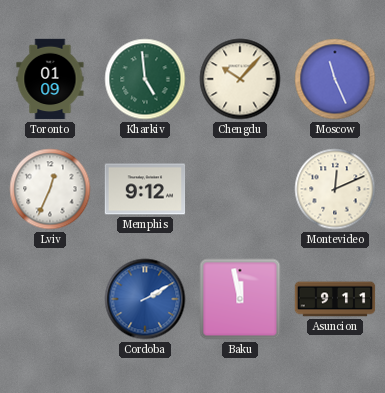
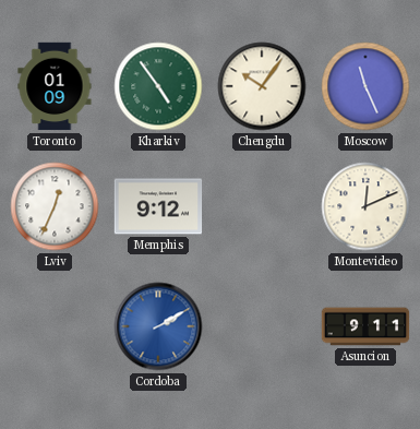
Kharkiv: 4:59 -> 4:54 (158, 86)
Chengdu: 10:07 -> 10:06 (262, 86)
Baku: 11:58 -> none (240, 299)
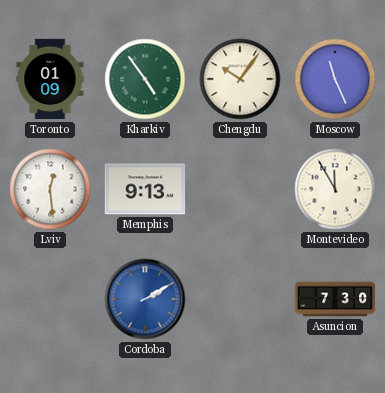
Lviv: 12:34 -> 12:29 (50, 189)
Memphis: 9:12 -> 9:13 (145, 189)
Montevideo: 12:11 -> 11:55 (335, 189)
Asuncion: 9:11 -> 7:30 (335, 299)
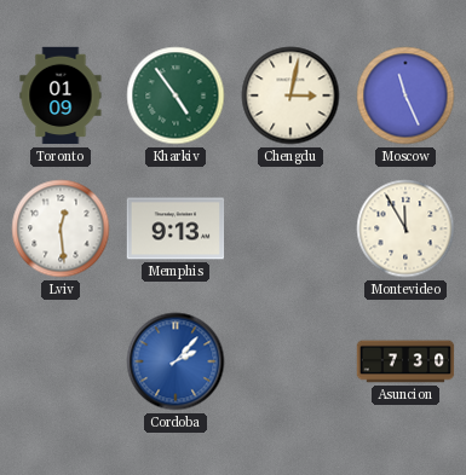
Chengdu: 10:06 -> 3:02 (290, 95)
Cordoba: 2:10 -> 2:07 (176, 361)
